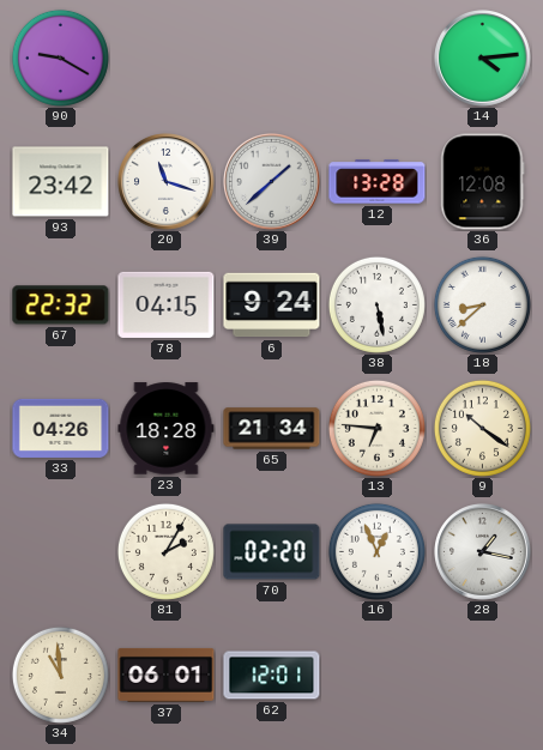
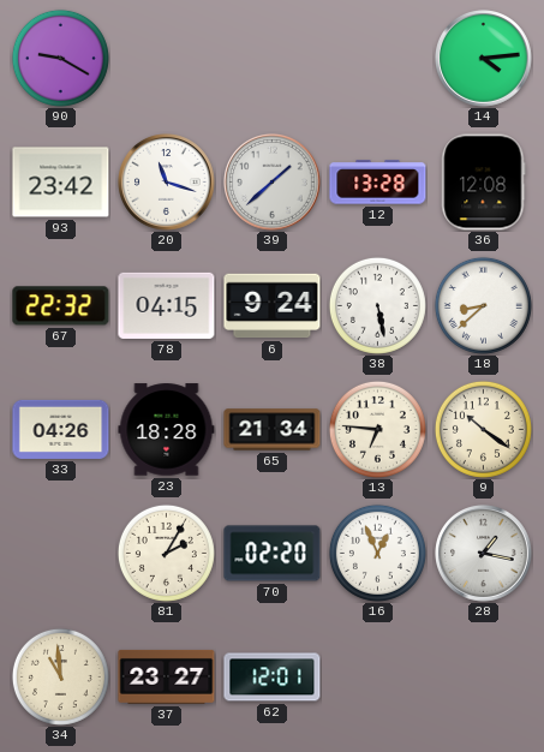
37: 06:01 -> 23:27 (167, 676)
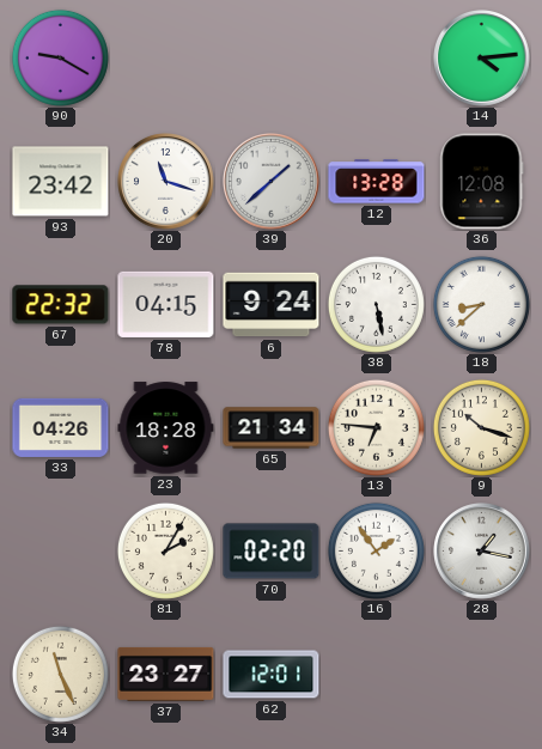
9: 10:21 -> 10:18 (481, 427)
16: 12:56 -> 1:54 (376, 550)
34: 10:59 -> 11:26 (60, 674)
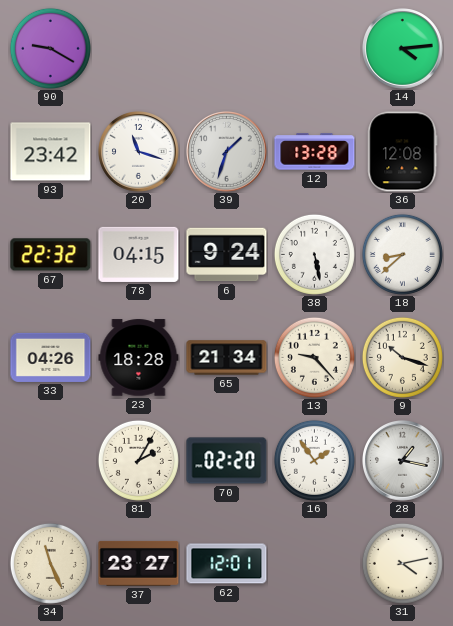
39: 1:38 -> 1:33 (227, 152)
13: 6:46 -> 9:23 (314, 357)
31: none -> 4:13 (402, 563)
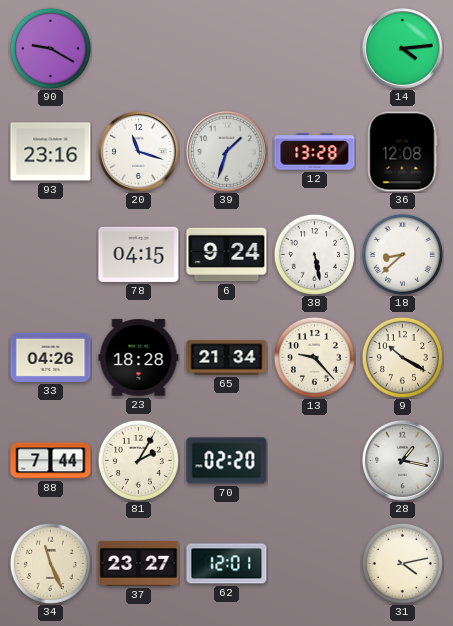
93: 23:42 -> 23:16 (51, 152)
67: 22:32 -> none (51, 255)
9: 10:18 -> 10:20 (402, 357)
88: none -> 7:44 (51, 461)
16: 1:54 -> none (314, 460)
